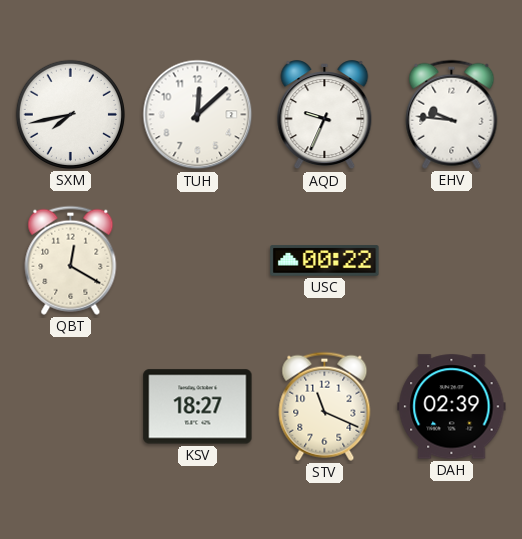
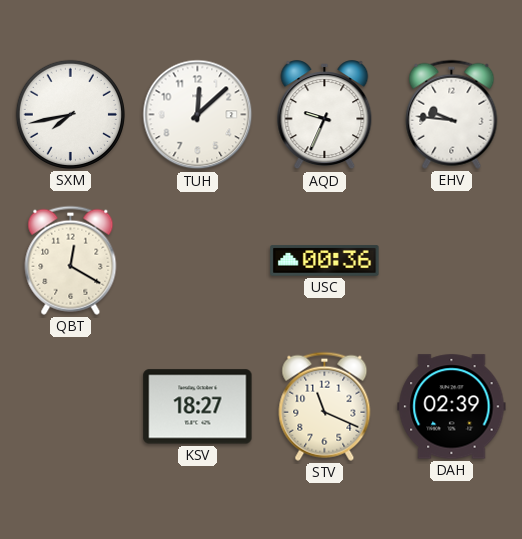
USC: 00:22 -> 00:36 (325, 261)
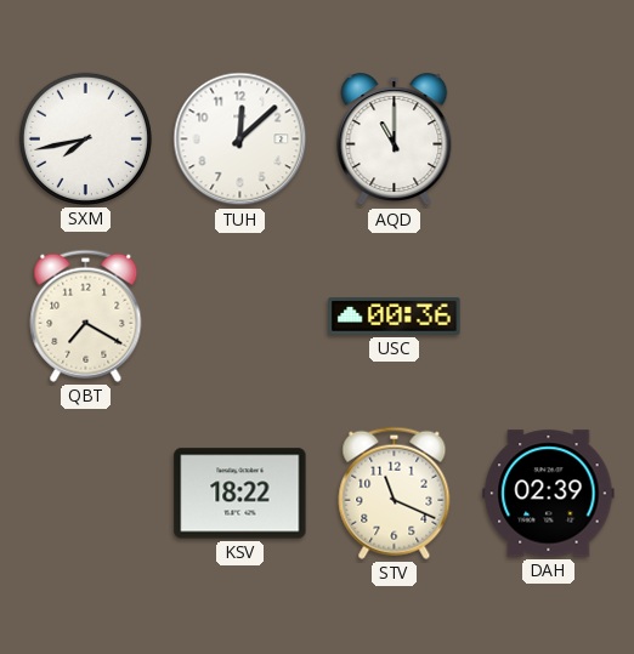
AQD: 9:34 -> 11:00 (395, 140)
EHV: 9:46 -> none (452, 114)
QBT: 12:20 -> 7:20 (86, 315)
KSV: 18:27 -> 18:22 (240, 494)
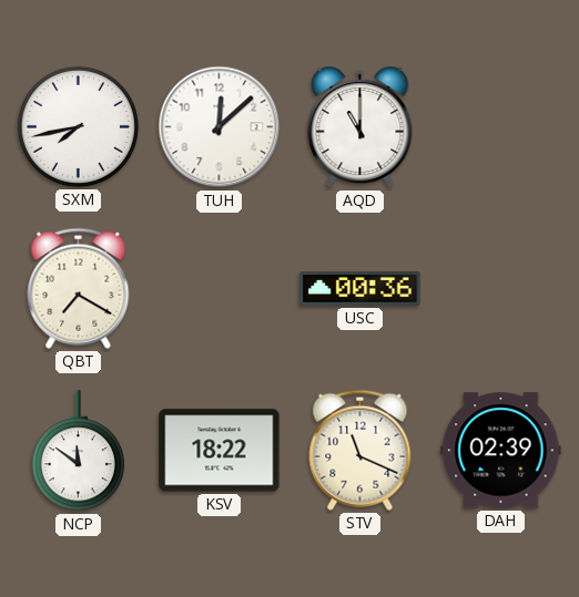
NCP: none -> 11:51 (78, 451)
